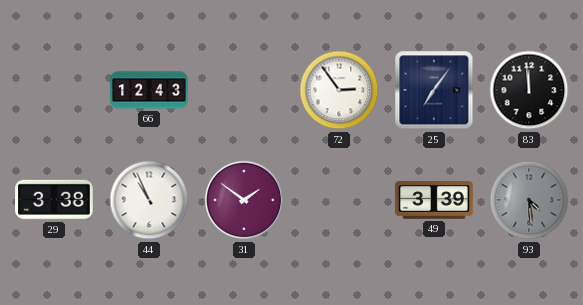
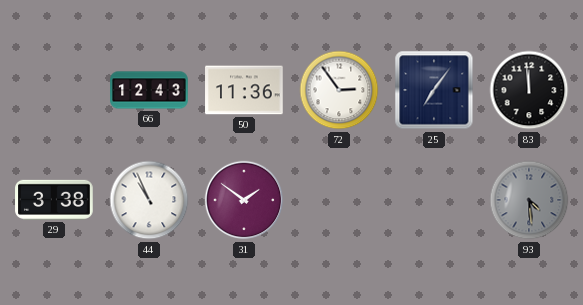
50: none -> 11:36 (244, 90)
49: 3:39 -> none (434, 200)
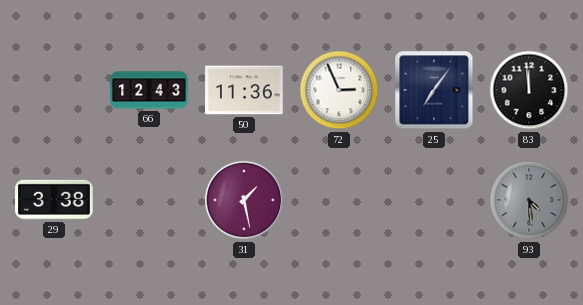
72: 2:54 -> 2:56 (339, 90)
44: 10:56 -> none (149, 200)
31: 1:51 -> 1:28 (244, 200)
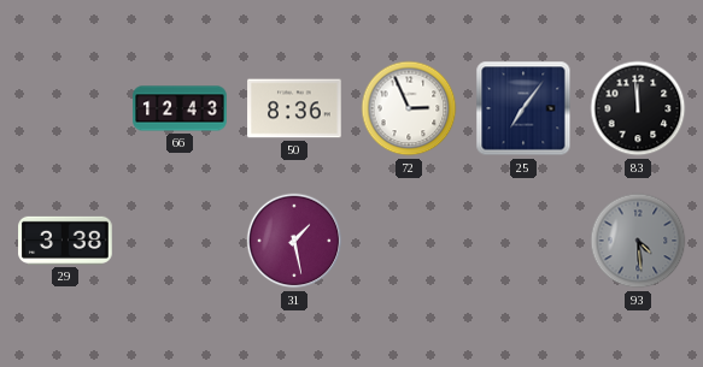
50: 11:36 -> 8:36 (294, 108)
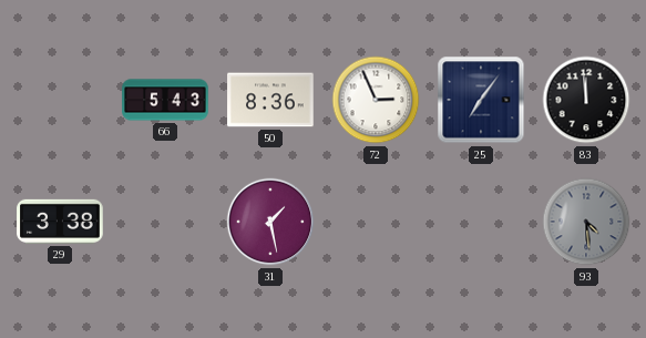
66: 12:43 -> 5:43 (165, 100)
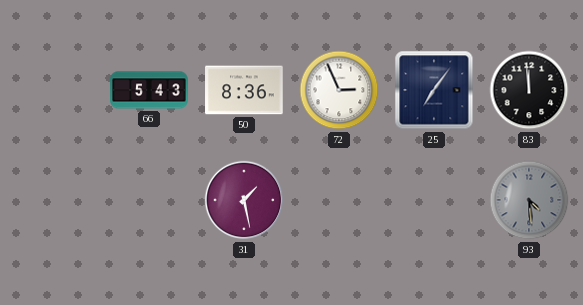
29: 3:38 -> none (60, 222)
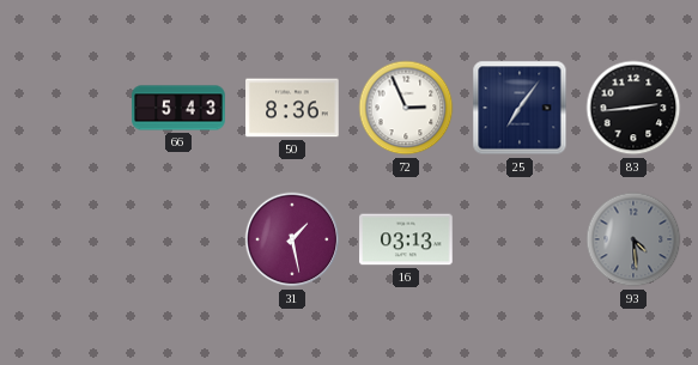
83: 11:59 -> 2:44 (633, 108)
16: none -> 03:13 (406, 239)
